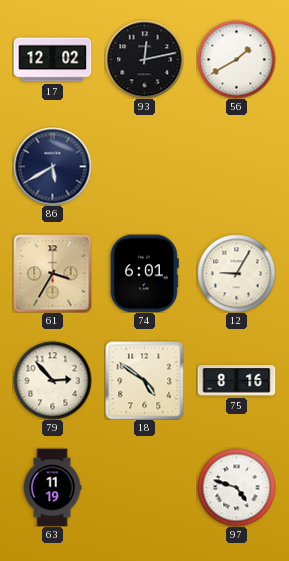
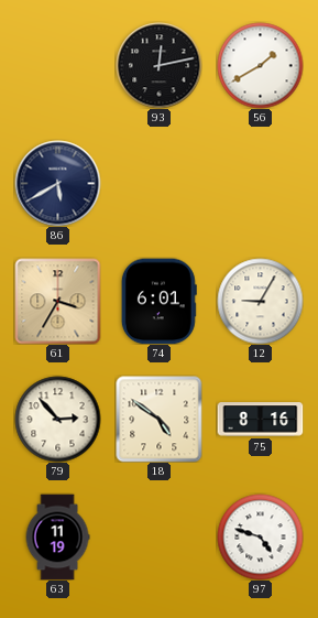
17: 12:02 -> none (52, 60)
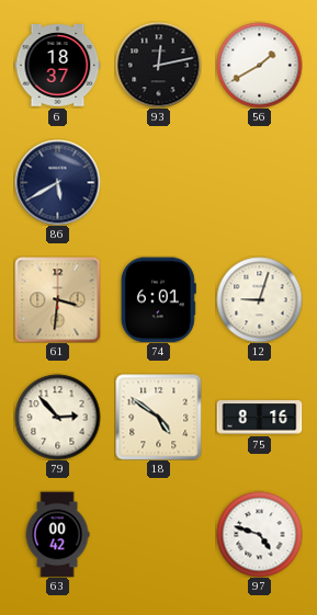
6: none -> 18:37 (57, 66)
61: 3:35 -> 3:31 (57, 299)
12: 9:05 -> 9:03 (259, 299)
63: 11:19 -> 00:42 (57, 534)
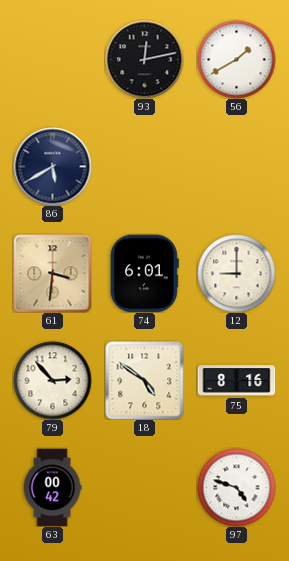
6: 18:37 -> none (57, 66)
12: 9:03 -> 9:00 (236, 273)
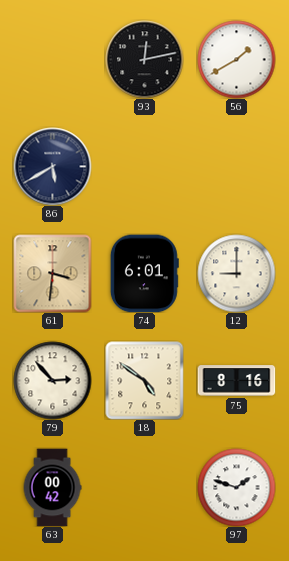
97: 4:48 -> 1:48 (236, 487)
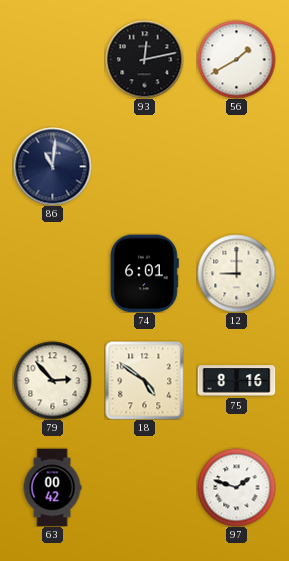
86: 5:40 -> 11:01 (52, 166)
61: 3:31 -> none (52, 273)
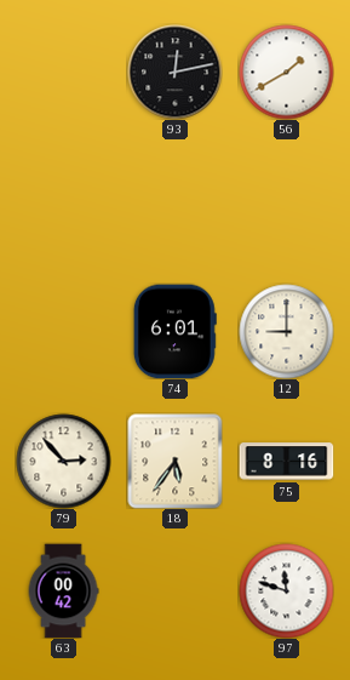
86: 11:01 -> none (52, 166)
18: 4:51 -> 5:36 (174, 461)
97: 1:48 -> 11:48 (286, 590)
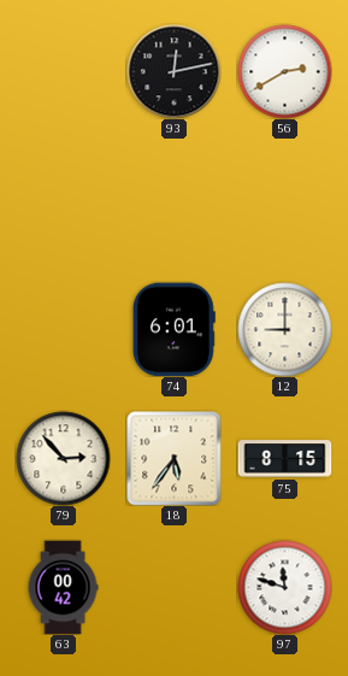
56: 1:40 -> 2:40 (284, 71)
75: 8:16 -> 8:15 (284, 459)
